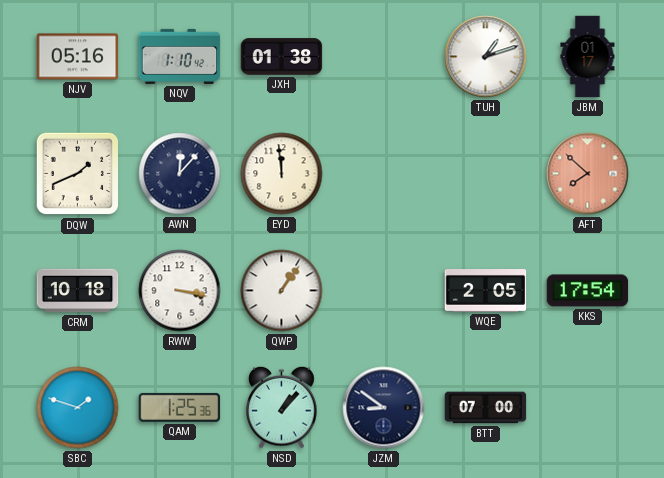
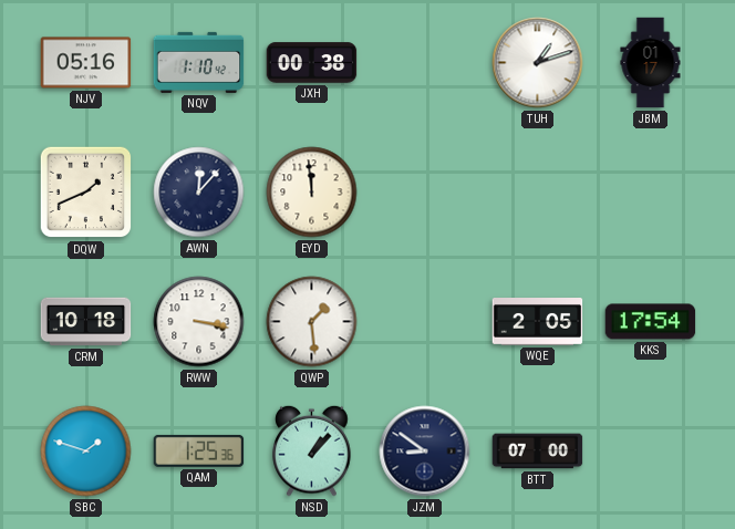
JXH: 01:38 -> 00:38 (312, 63)
AFT: 7:52 -> none (588, 174)
QWP: 1:06 -> 1:29 (312, 322)
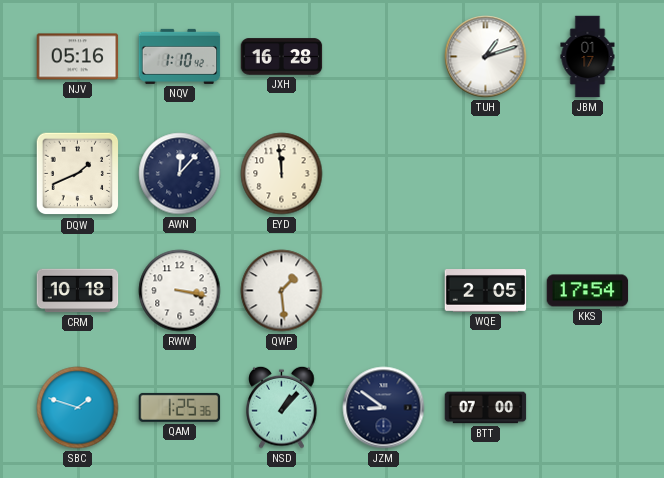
JXH: 00:38 -> 16:28 (282, 57)
